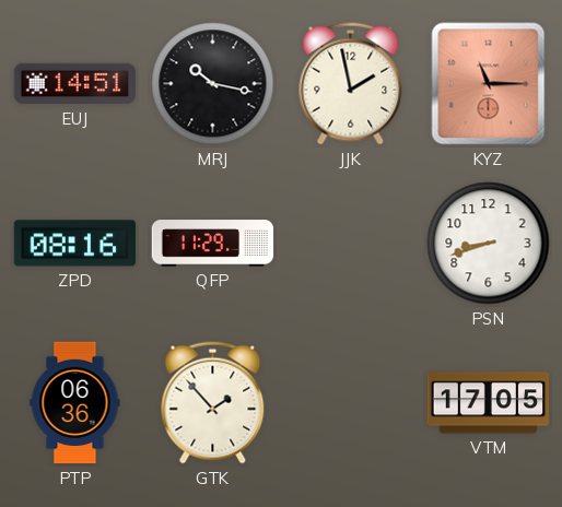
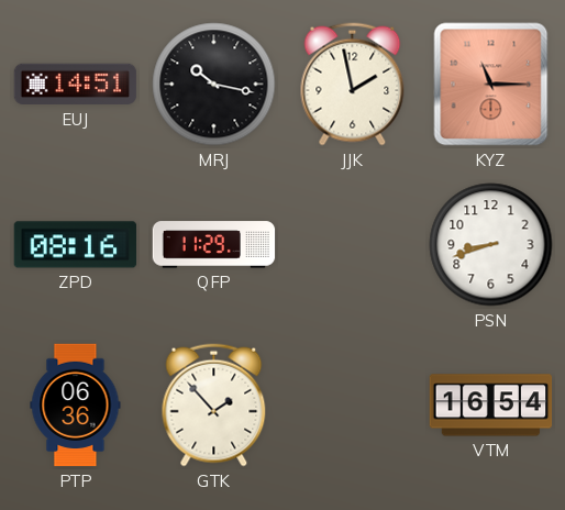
VTM: 17:05 -> 16:54 (491, 406)
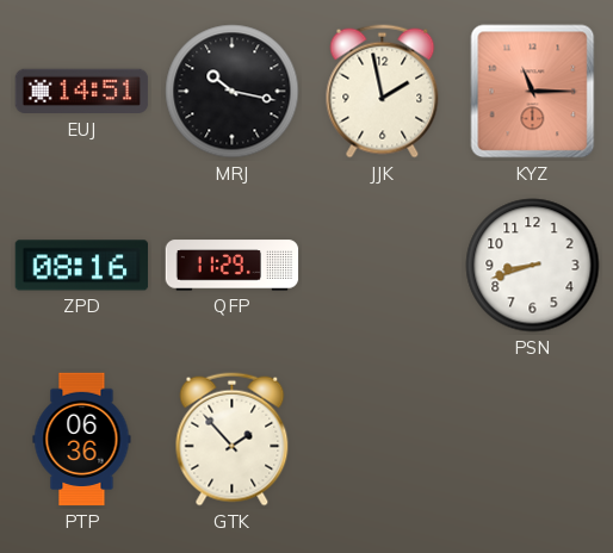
VTM: 16:54 -> none (491, 406)
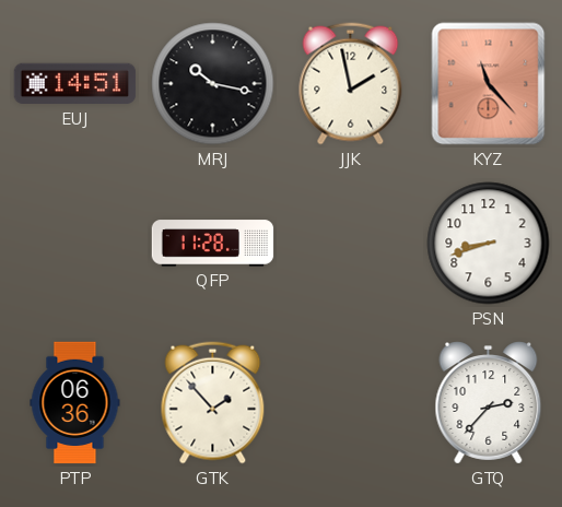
KYZ: 11:15 -> 11:23 (489, 84)
ZPD: 08:16 -> none (82, 266)
QFP: 11:29 -> 11:28 (213, 244)
GTQ: none -> 2:37 (489, 403)
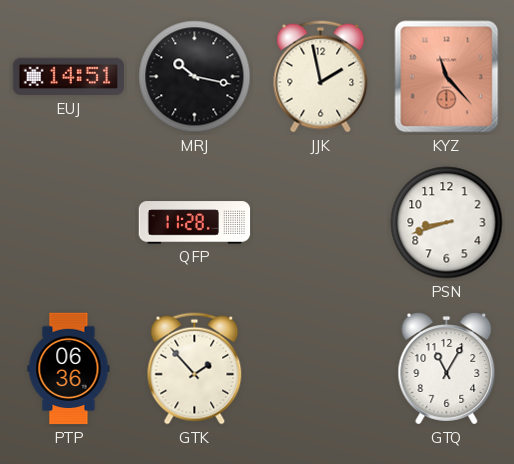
GTQ: 2:37 -> 11:05 (447, 369)
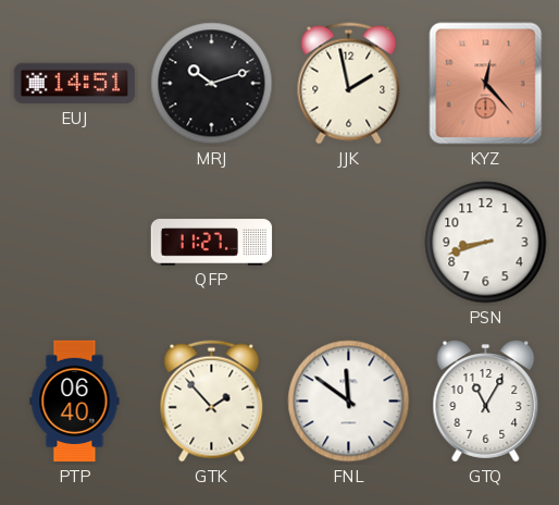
MRJ: 10:17 -> 10:12 (212, 84)
KYZ: 11:23 -> 12:23 (486, 84)
QFP: 11:28 -> 11:27 (212, 243)
PTP: 06:36 -> 06:40 (75, 402)
FNL: none -> 11:51 (349, 402)
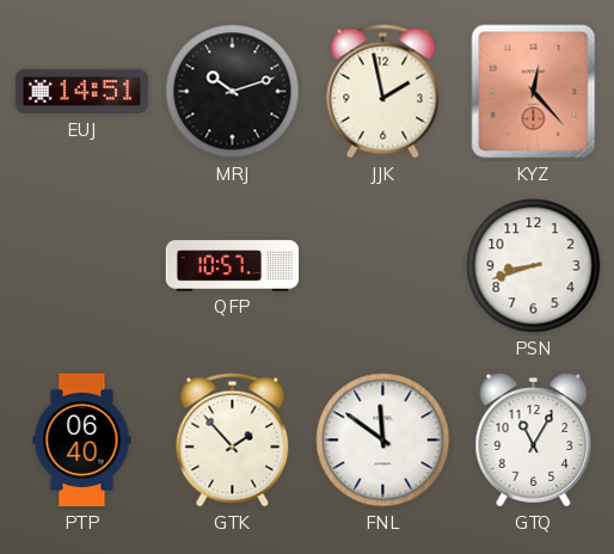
QFP: 11:27 -> 10:57 (233, 266)
